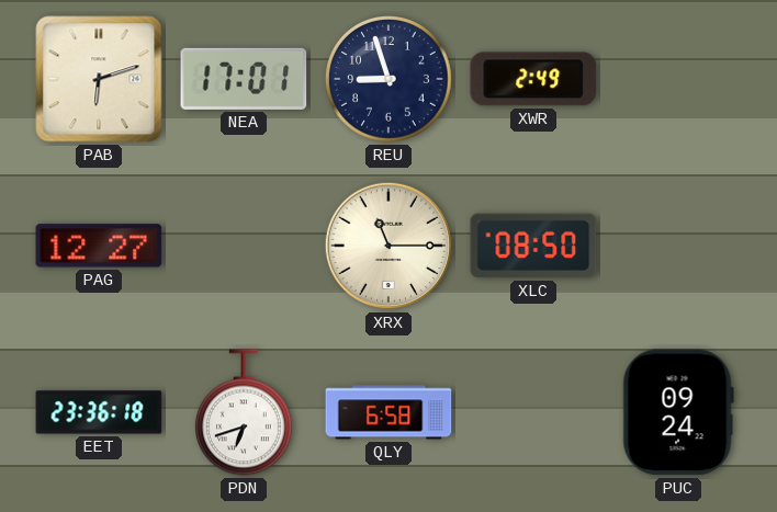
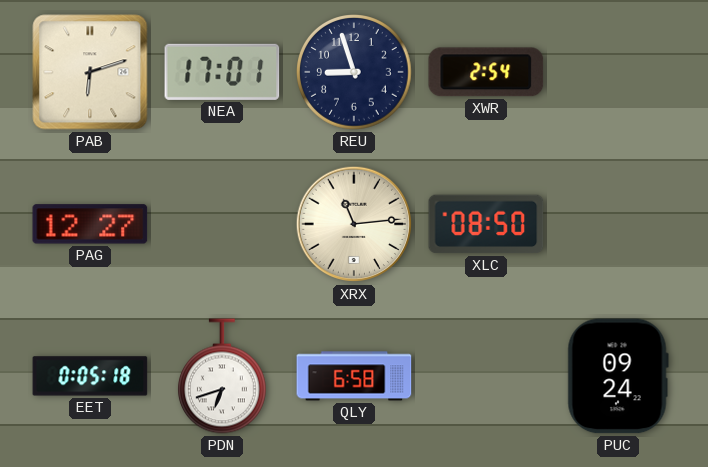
XWR: 2:49 -> 2:54 (486, 72)
XRX: 11:15 -> 11:14 (354, 224)
EET: 23:36 -> 0:05 (90, 376)
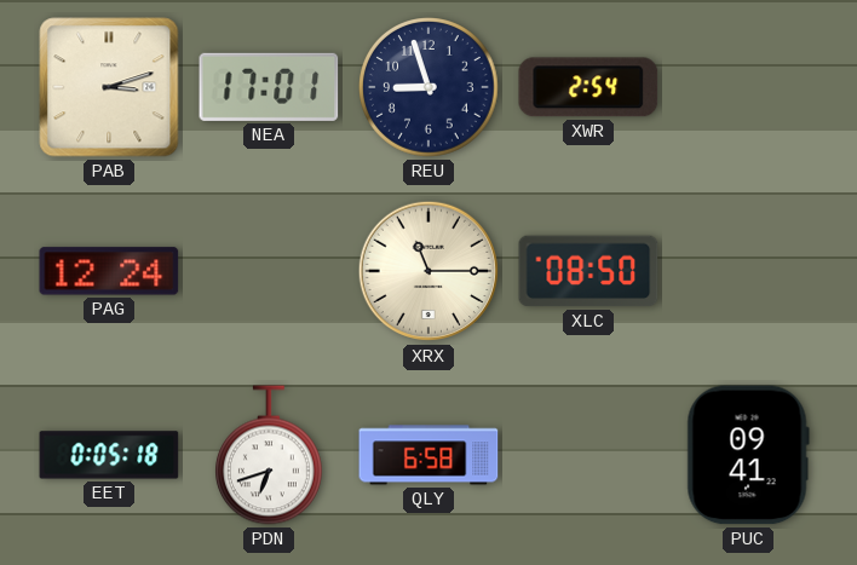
PAB: 6:12 -> 3:12 (109, 87)
PAG: 12:27 -> 12:24 (109, 271)
XRX: 11:14 -> 11:15 (428, 271)
PUC: 09:24 -> 09:41 (748, 455)
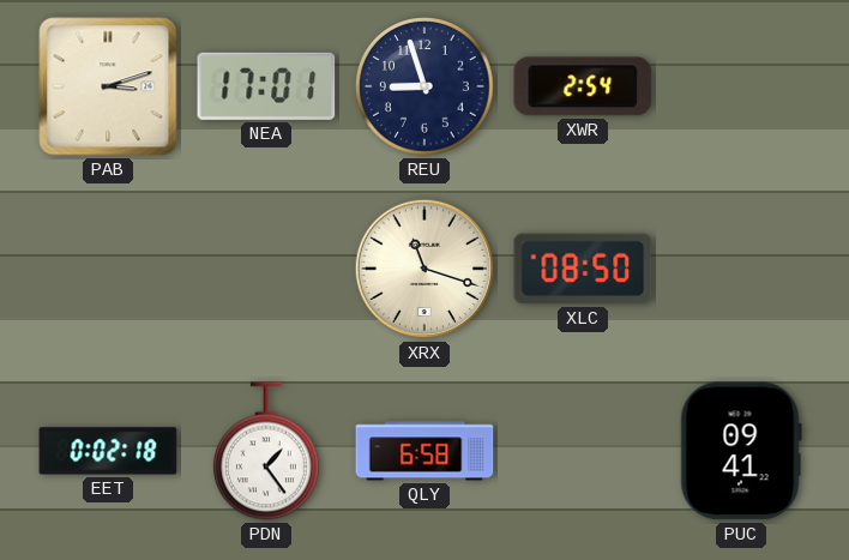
PAG: 12:24 -> none (109, 271)
XRX: 11:15 -> 11:18 (424, 269)
EET: 0:05 -> 0:02 (108, 451)
PDN: 6:42 -> 1:24 (266, 451)
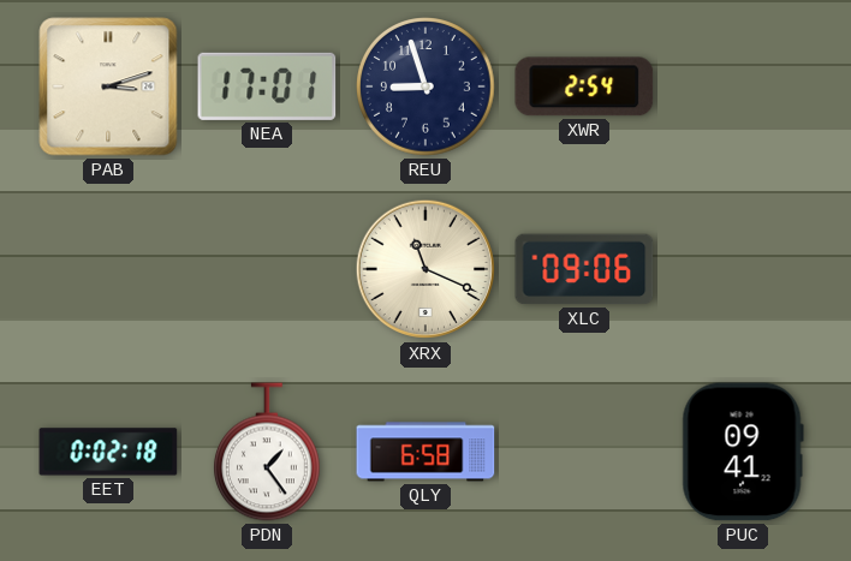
XRX: 11:18 -> 11:19 (425, 269)
XLC: 08:50 -> 09:06 (584, 269)
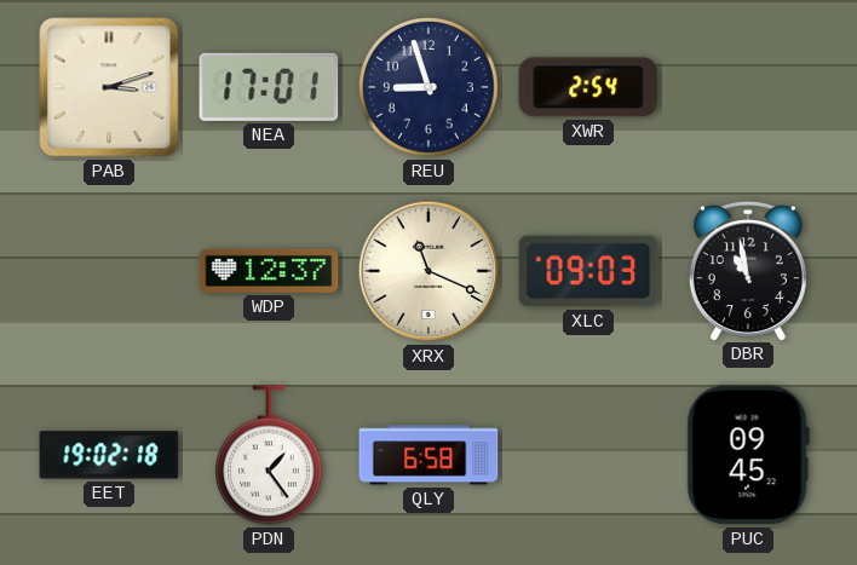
WDP: none -> 12:37 (269, 271)
XLC: 09:06 -> 09:03 (588, 271)
DBR: none -> 10:58 (748, 271)
EET: 0:02 -> 19:02 (109, 455)
PUC: 09:41 -> 09:45 (748, 455)
